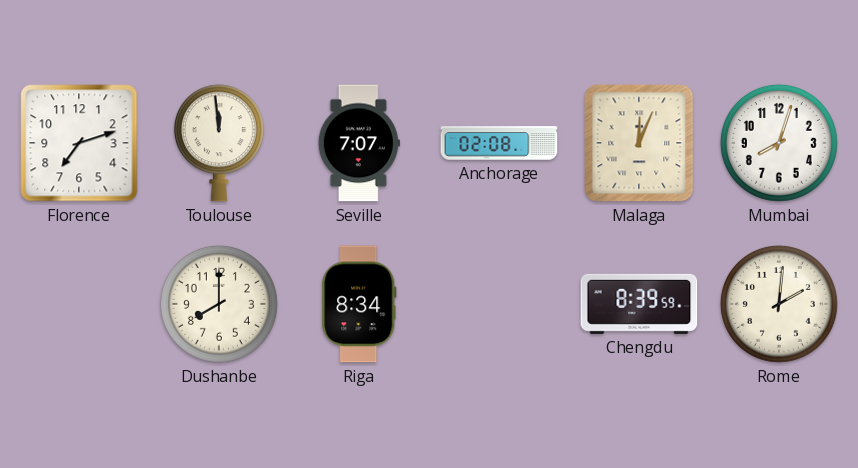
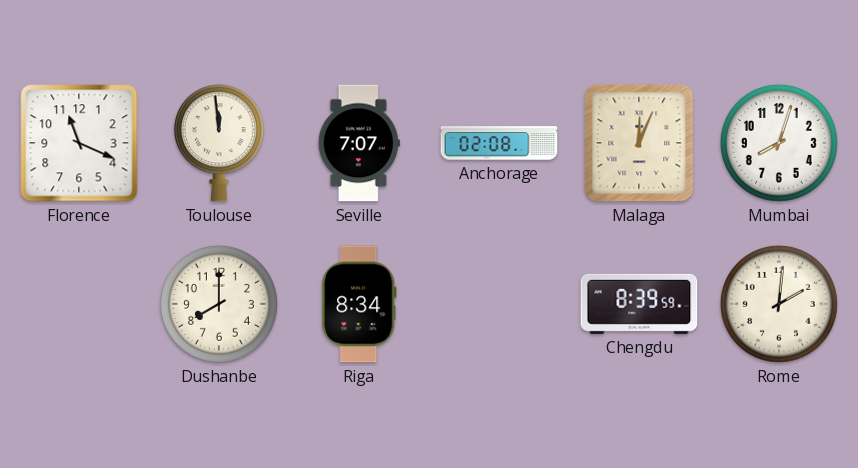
Florence: 7:12 -> 11:19 (79, 143)
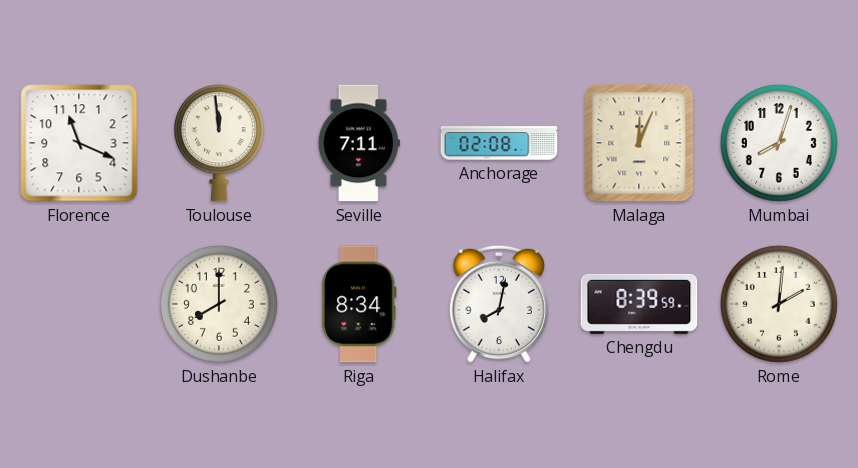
Seville: 7:07 -> 7:11 (359, 143)
Halifax: none -> 8:02 (499, 304)
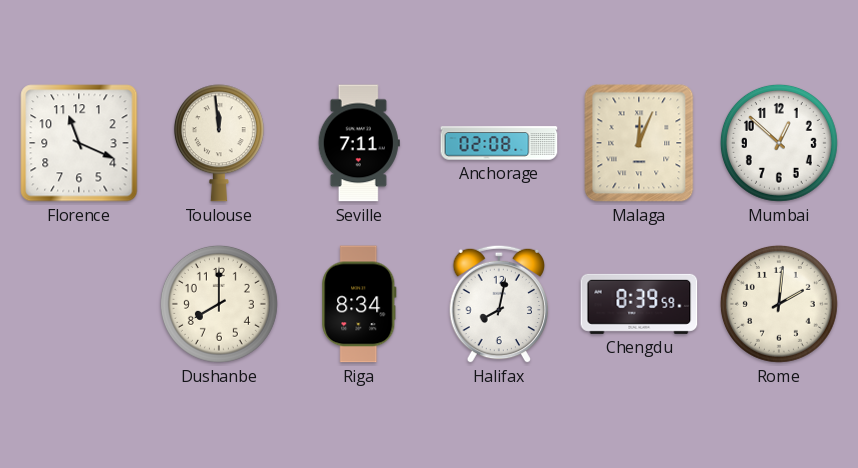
Mumbai: 8:03 -> 12:52 (779, 143)
